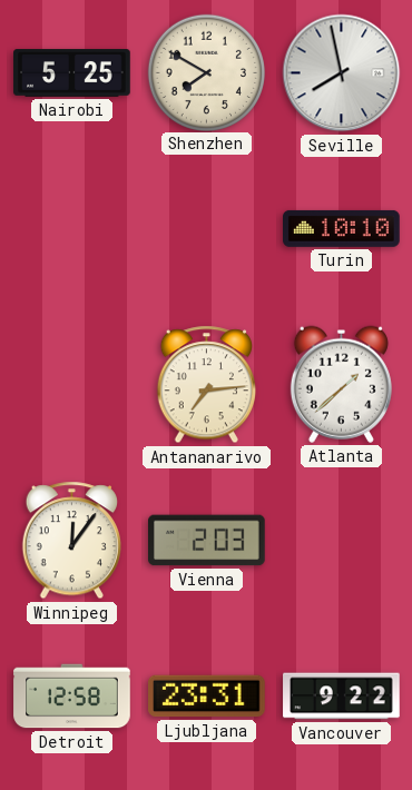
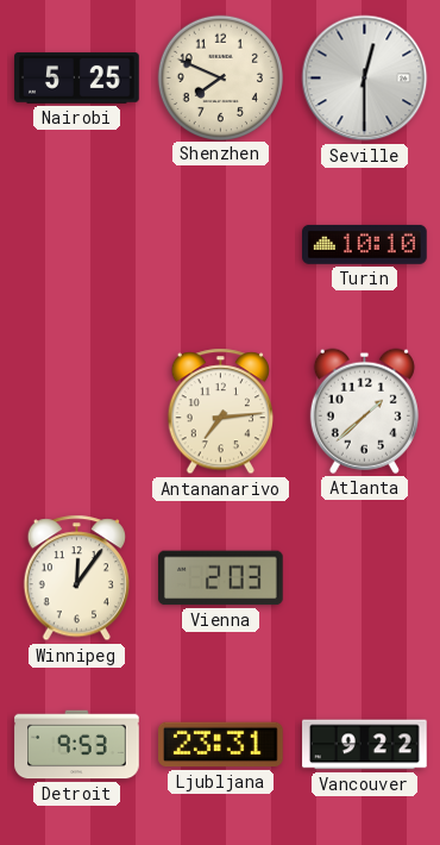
Shenzhen: 7:50 -> 7:49 (220, 77)
Seville: 7:58 -> 12:30 (365, 79)
Detroit: 12:58 -> 9:53 (77, 745)
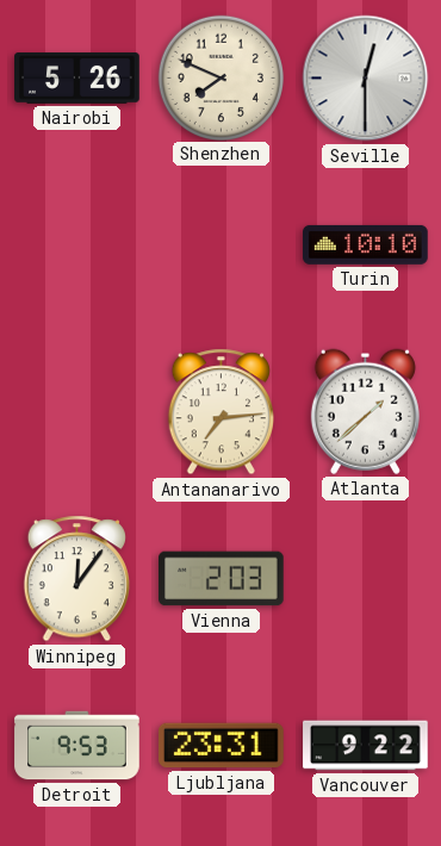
Nairobi: 5:25 -> 5:26 (77, 79)
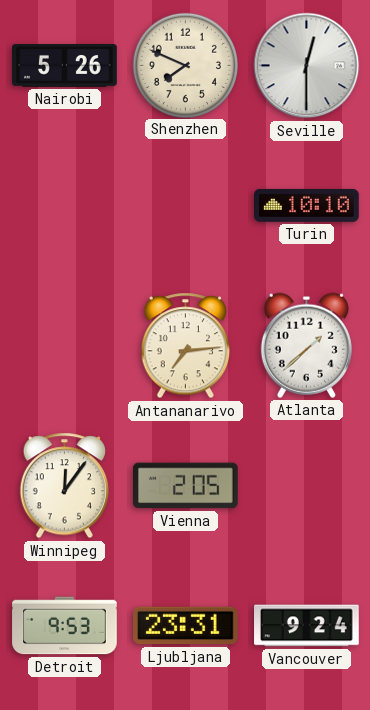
Vienna: 2:03 -> 2:05 (186, 486)
Vancouver: 9:22 -> 9:24 (307, 626)
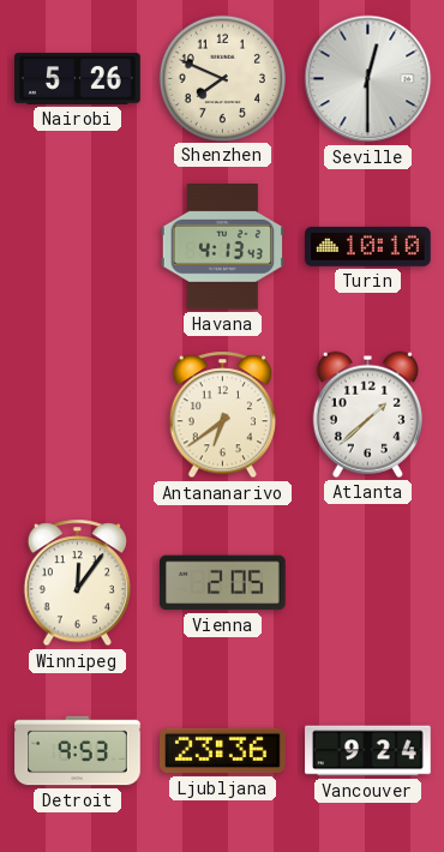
Havana: none -> 4:13 (222, 247)
Antananarivo: 7:14 -> 6:39 (222, 415)
Ljubljana: 23:31 -> 23:36 (223, 751)
